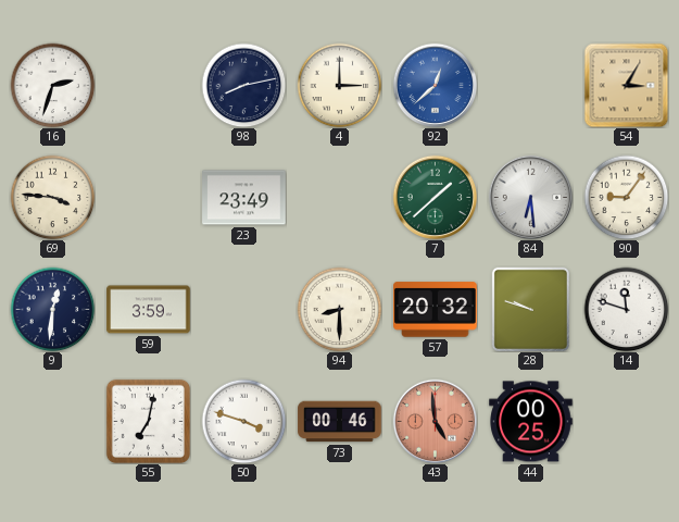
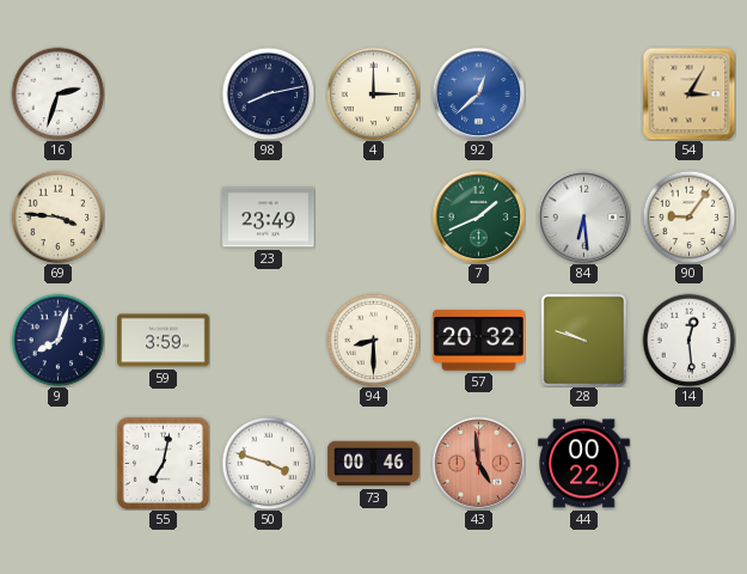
7: 1:38 -> 1:41 (478, 216)
9: 12:31 -> 8:03 (57, 340)
14: 11:48 -> 12:29 (688, 340)
44: 00:25 -> 00:22 (584, 464)
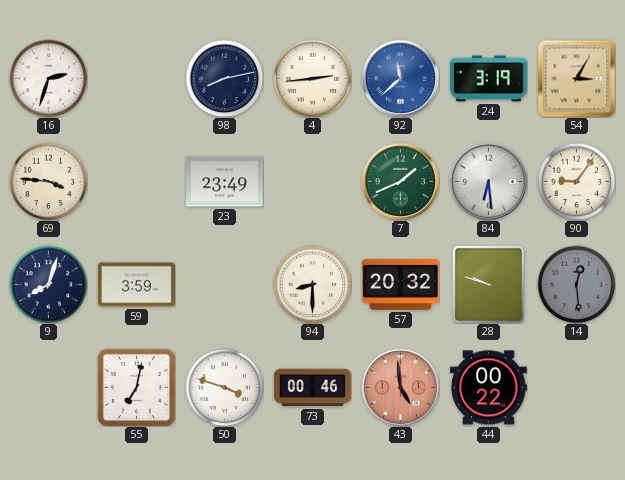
4: 3:00 -> 2:44 (312, 78)
92: 12:38 -> 11:38 (400, 78)
24: none -> 3:19 (489, 79)
14 dial: white -> grey (576, 284)
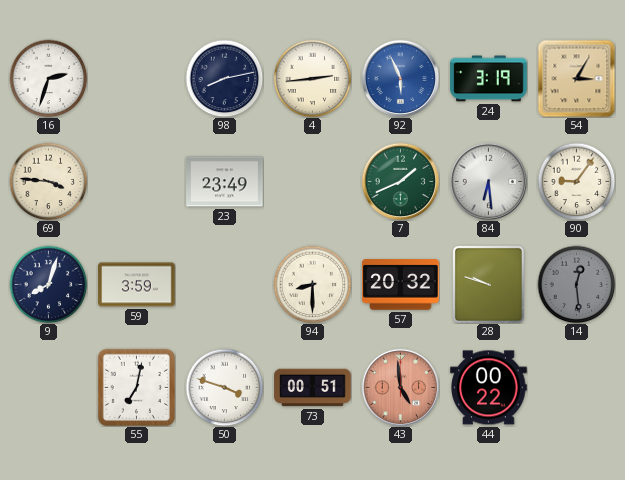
92: 11:38 -> 5:56 (400, 78)
73: 00:46 -> 00:51 (313, 388)
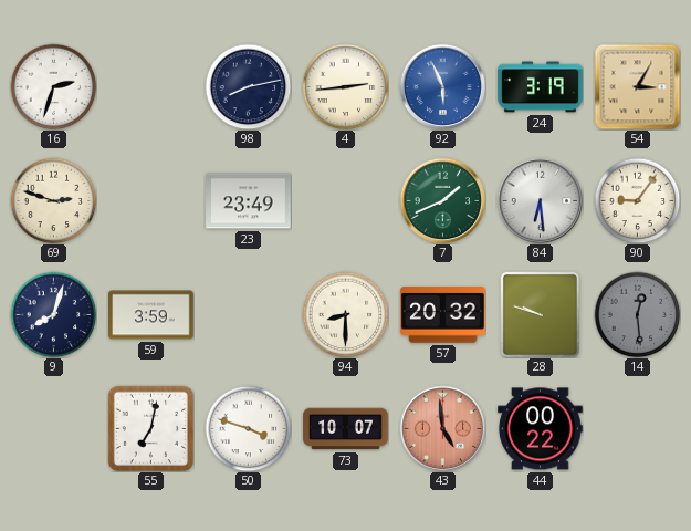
69: 3:46 -> 2:48 (53, 200)
73: 00:51 -> 10:07 (346, 429)
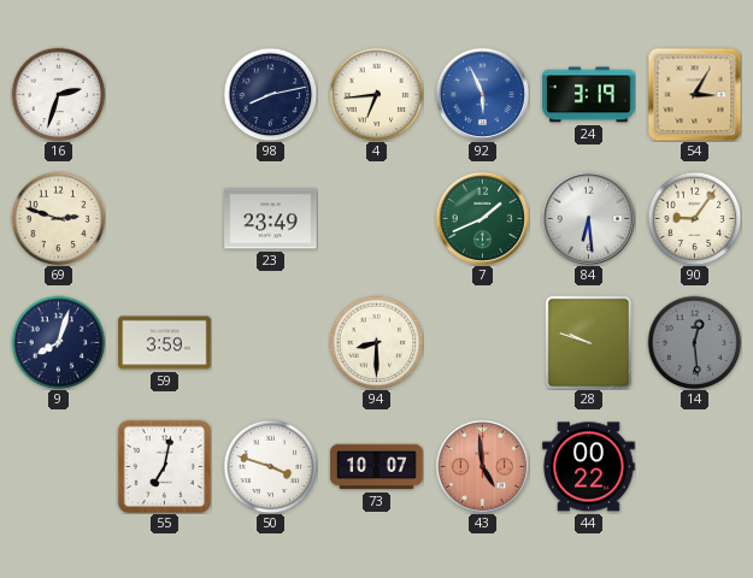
4: 2:44 -> 6:44 (376, 94)
57: 20:32 -> none (443, 315)
